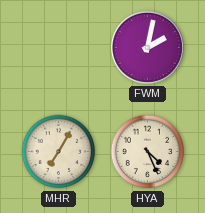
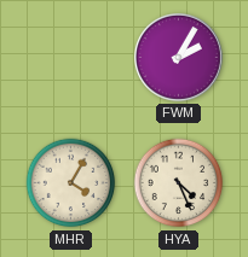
FWM: 2:02 -> 2:05 (178, 57)
MHR: 7:05 -> 4:05 (71, 183)
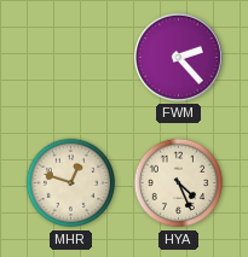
FWM: 2:05 -> 2:23 (178, 57)
MHR: 4:05 -> 12:48 (71, 183)
